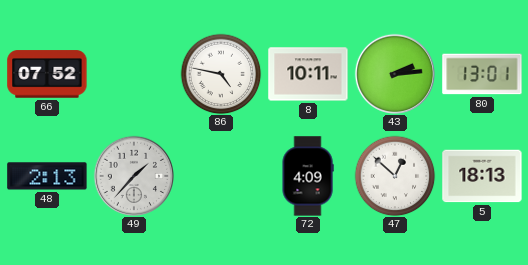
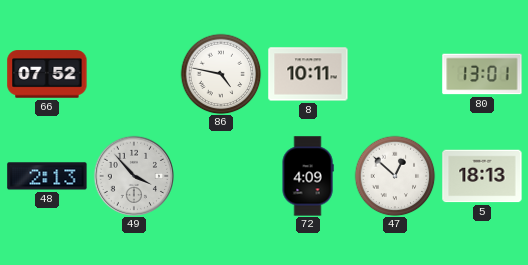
43: 2:14 -> none (395, 74)
49: 1:37 -> 3:53 (134, 176)
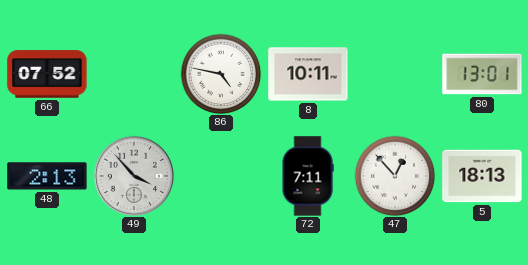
72: 4:09 -> 7:11 (308, 176)
47: 12:52 -> 12:53 (395, 176)
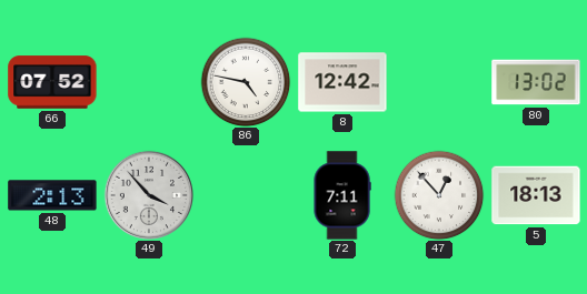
8: 10:11 -> 12:42 (342, 82)
80: 13:01 -> 13:02 (536, 82)
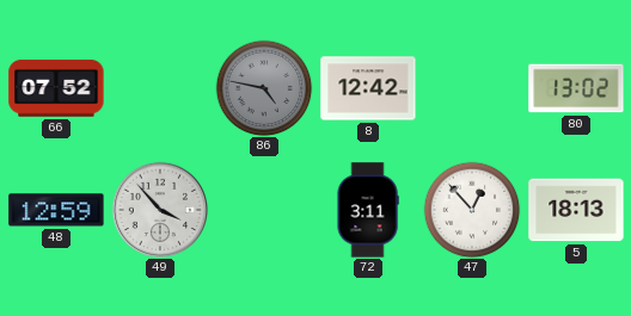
86 dial: white -> grey (264, 88)
48: 2:13 -> 12:59 (56, 210)
72: 7:11 -> 3:11 (368, 210)
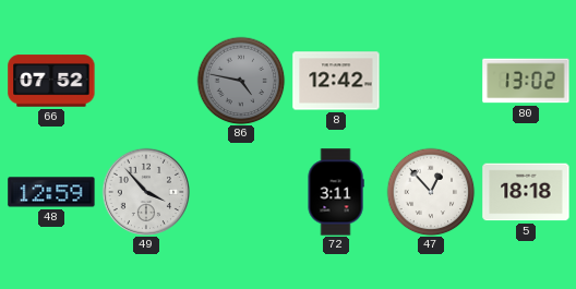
5: 18:13 -> 18:18 (526, 192)
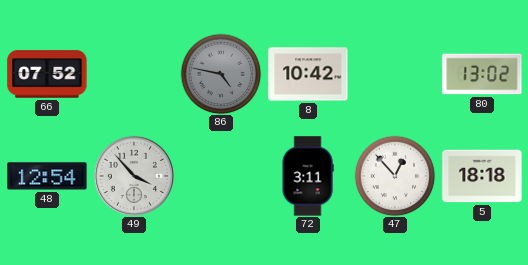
8: 12:42 -> 10:42 (308, 74)
48: 12:59 -> 12:54 (47, 176)
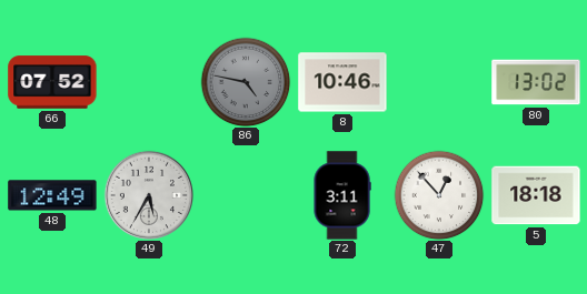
8: 10:42 -> 10:46 (342, 82)
48: 12:54 -> 12:49 (52, 195)
49: 3:53 -> 5:35 (149, 195)
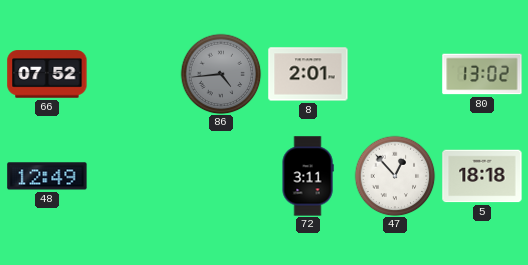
86: 4:47 -> 4:44 (221, 74)
8: 10:46 -> 2:01 (308, 74)
49: 5:35 -> none (149, 195)
